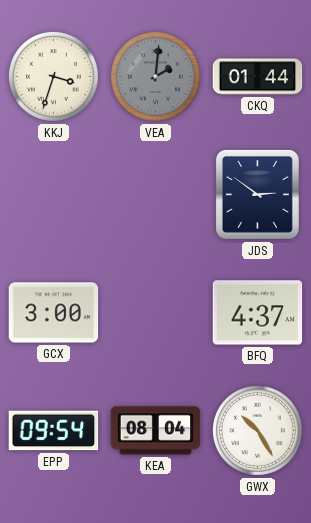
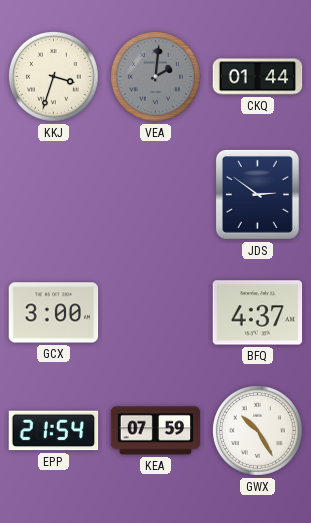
EPP: 09:54 -> 21:54 (54, 431)
KEA: 08:04 -> 07:59 (156, 431)
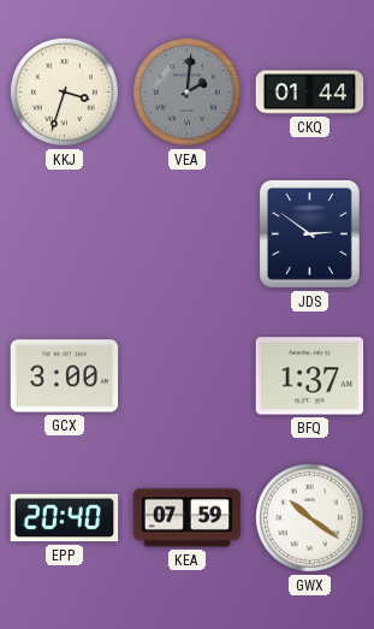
BFQ: 4:37 -> 1:37 (310, 376)
EPP: 21:54 -> 20:40 (65, 518)
GWX: 10:25 -> 10:21 (309, 517)
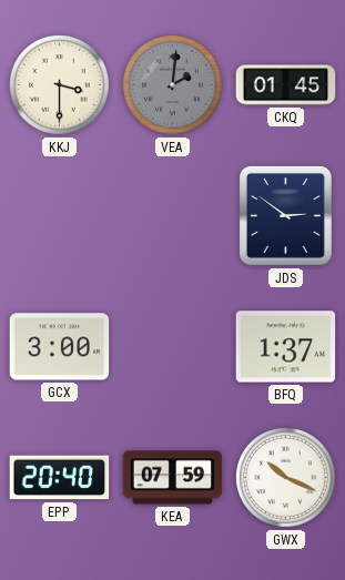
KKJ: 3:33 -> 3:30 (59, 84)
CKQ: 01:44 -> 01:45 (286, 85)
GWX: 10:21 -> 10:19 (285, 477)
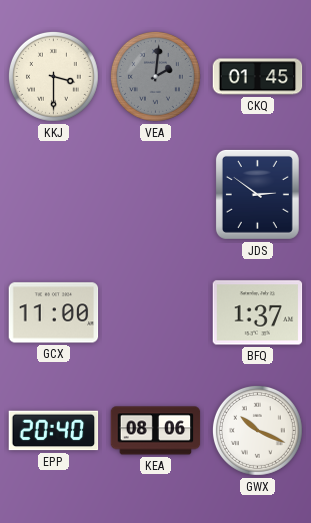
GCX: 3:00 -> 11:00 (54, 313)
KEA: 07:59 -> 08:06 (156, 431)
